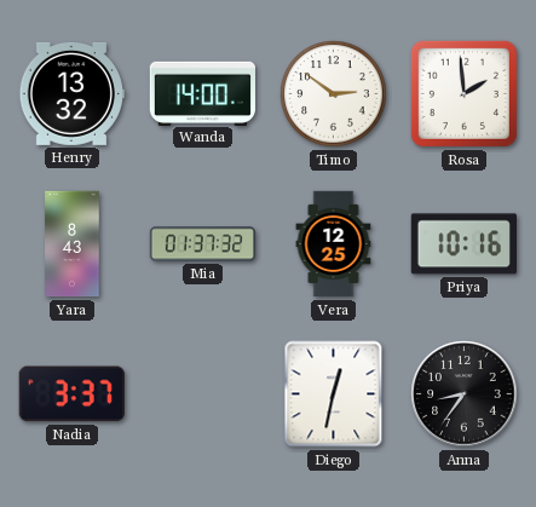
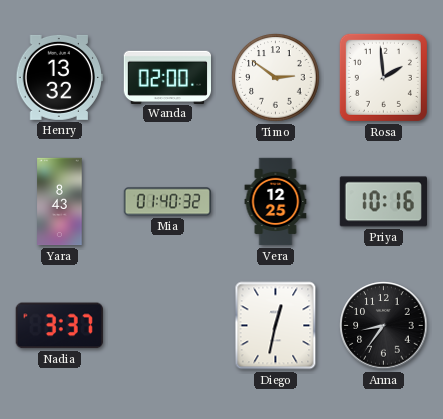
Wanda: 14:00 -> 02:00 (167, 77)
Mia: 01:37 -> 01:40 (168, 202)
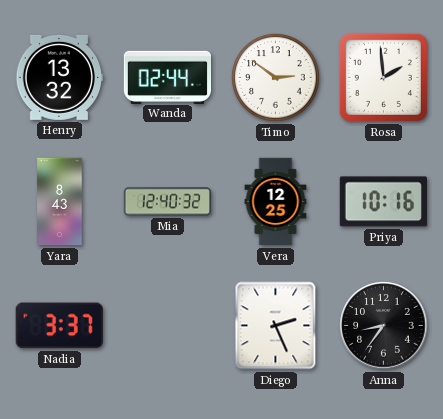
Wanda: 02:00 -> 02:44 (167, 77)
Mia: 01:40 -> 12:40 (168, 202)
Diego: 12:32 -> 2:26 (276, 326)
